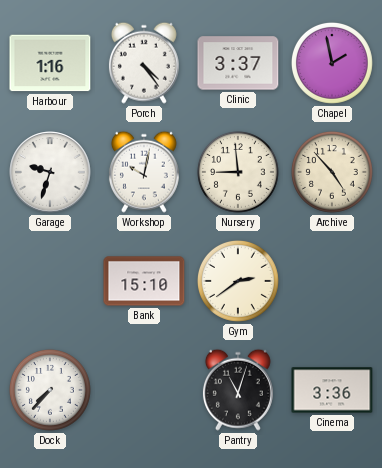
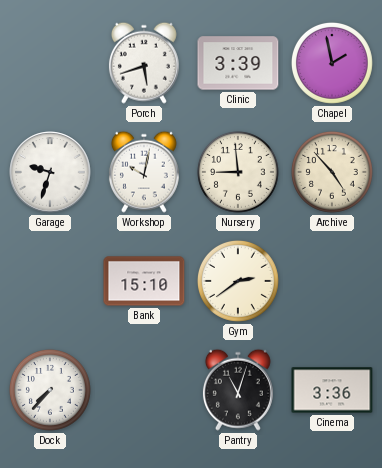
Harbour: 1:16 -> none (50, 63)
Porch: 4:24 -> 5:42 (144, 63)
Clinic: 3:37 -> 3:39 (238, 63)
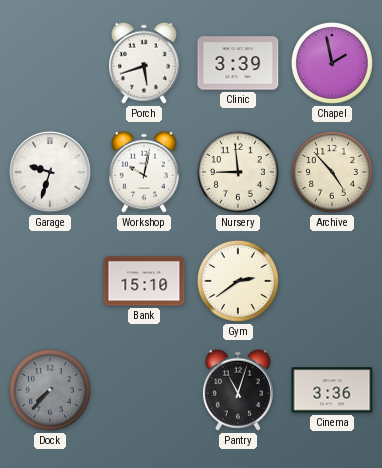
Dock dial: white -> grey (50, 390)
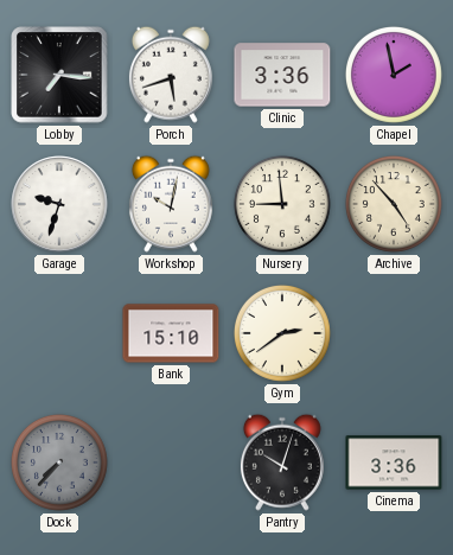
Lobby: none -> 7:16 (59, 75)
Clinic: 3:39 -> 3:36 (282, 75)
Pantry: 11:03 -> 10:03 (282, 462)
